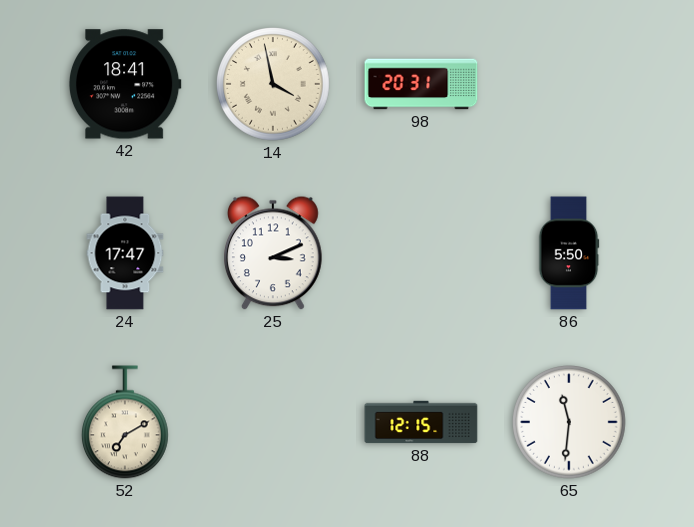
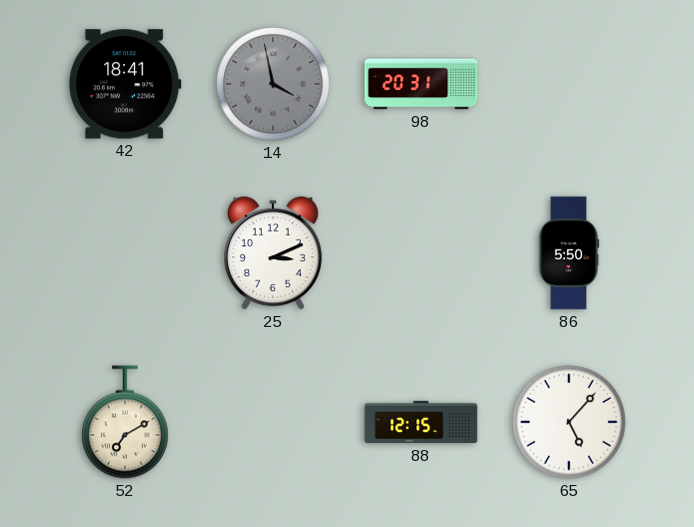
14 dial: cream -> grey (274, 85)
24: 17:47 -> none (125, 253)
65: 11:31 -> 5:07 (570, 423)
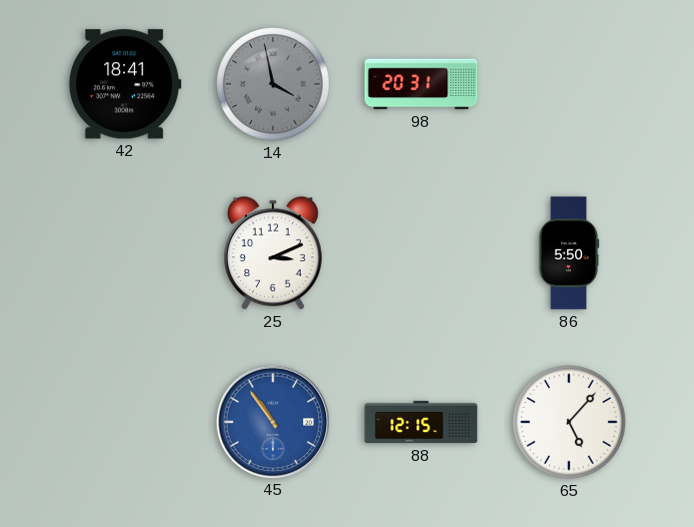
52: 7:10 -> none (125, 422)
45: none -> 10:54 (272, 421)
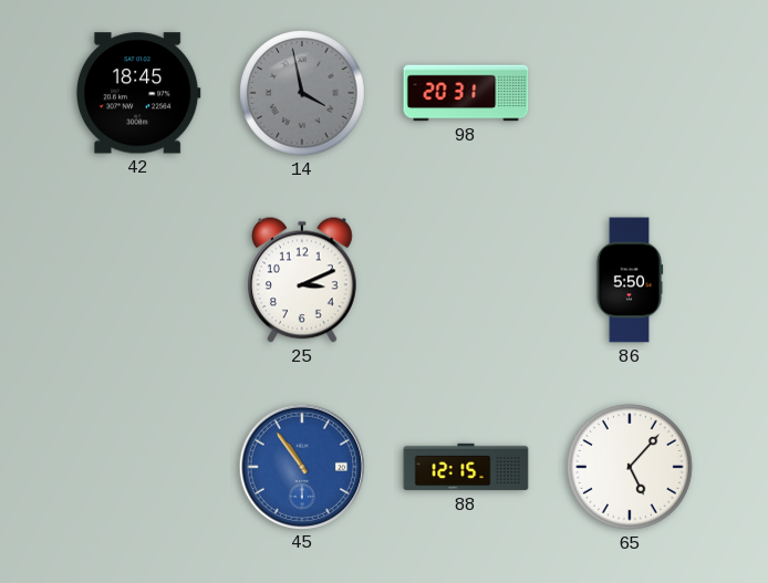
42: 18:41 -> 18:45 (138, 93)
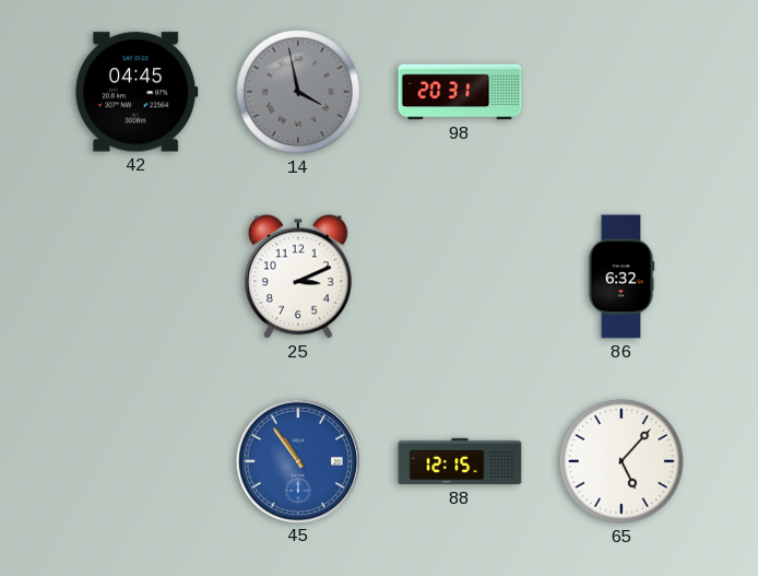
42: 18:45 -> 04:45 (137, 92)
86: 5:50 -> 6:32 (621, 277)
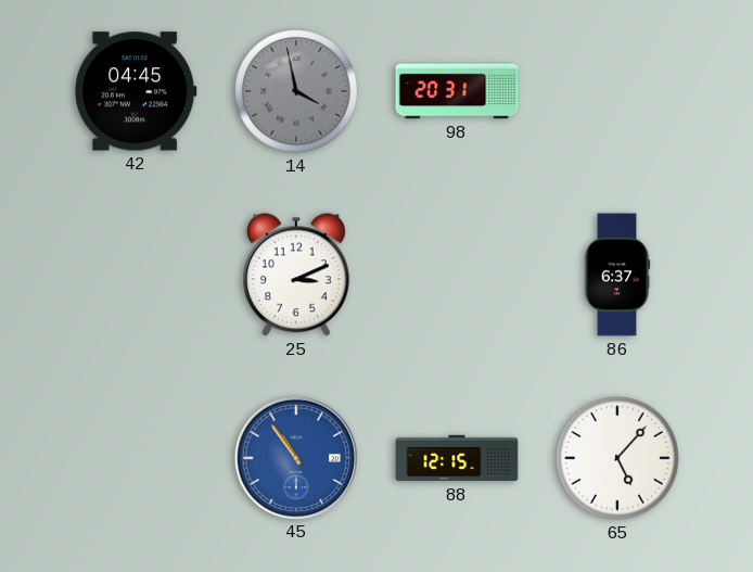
86: 6:32 -> 6:37 (617, 275)
